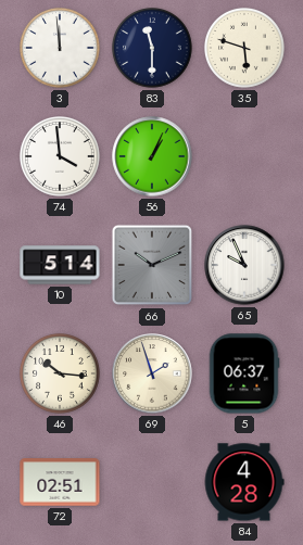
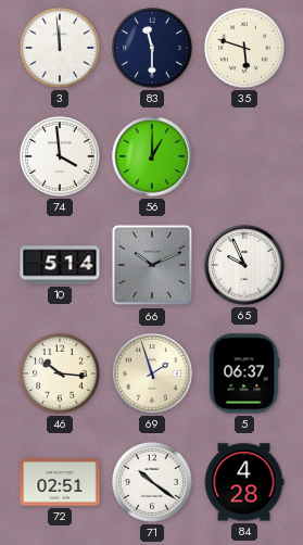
56: 1:04 -> 1:00 (152, 156)
71: none -> 10:21 (153, 483)
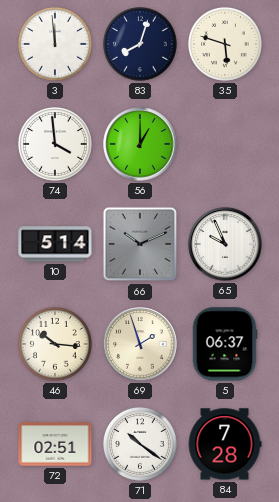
83: 11:30 -> 8:03 (141, 45)
84: 4:28 -> 7:28 (225, 444)
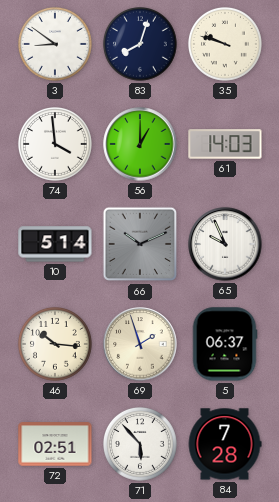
3: 11:59 -> 8:51 (56, 45)
35: 5:48 -> 9:48 (226, 45)
61: none -> 14:03 (225, 144)
71: 10:21 -> 5:53 (141, 445)
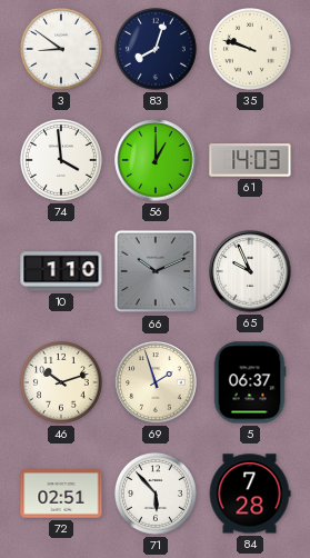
10: 5:14 -> 1:10 (61, 271)
46: 10:16 -> 10:12 (62, 383)
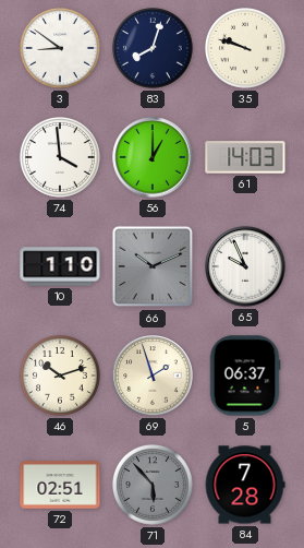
71 dial: white -> grey (154, 486)
